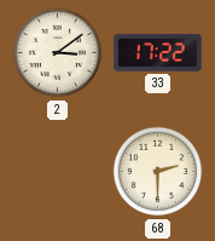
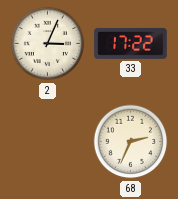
2: 3:09 -> 3:04 (48, 44)
68: 2:30 -> 2:34 (131, 142)
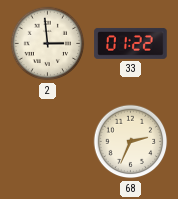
2: 3:04 -> 2:59 (48, 44)
33: 17:22 -> 01:22 (131, 44)
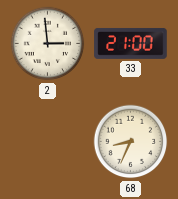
33: 01:22 -> 21:00 (131, 44)
68: 2:34 -> 8:34 (131, 142)
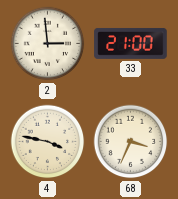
4: none -> 3:47 (48, 142)
68: 8:34 -> 3:34 (131, 142)
